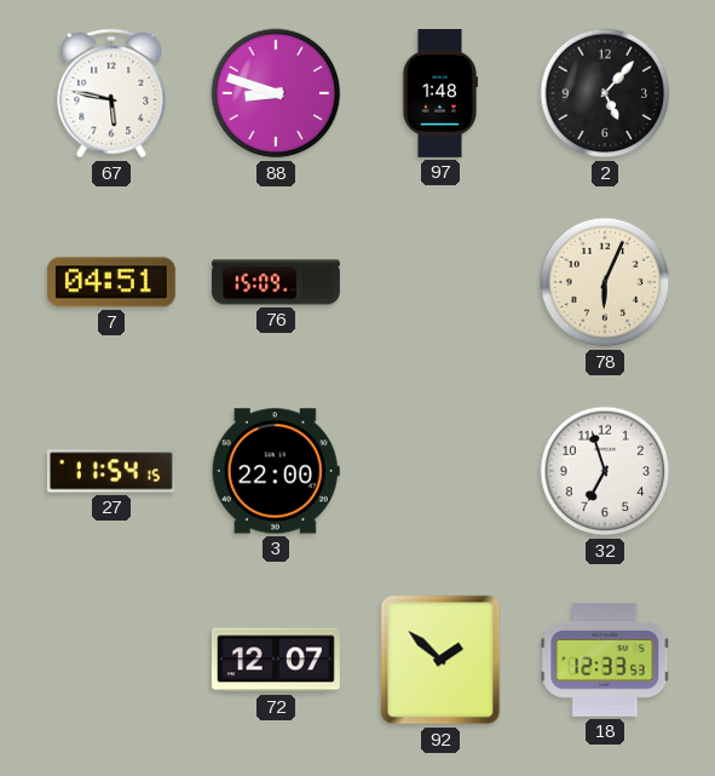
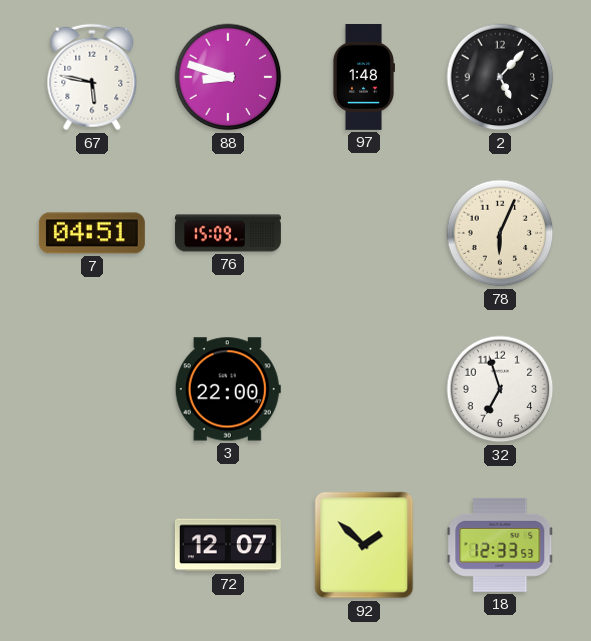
27: 11:54 -> none (111, 471)
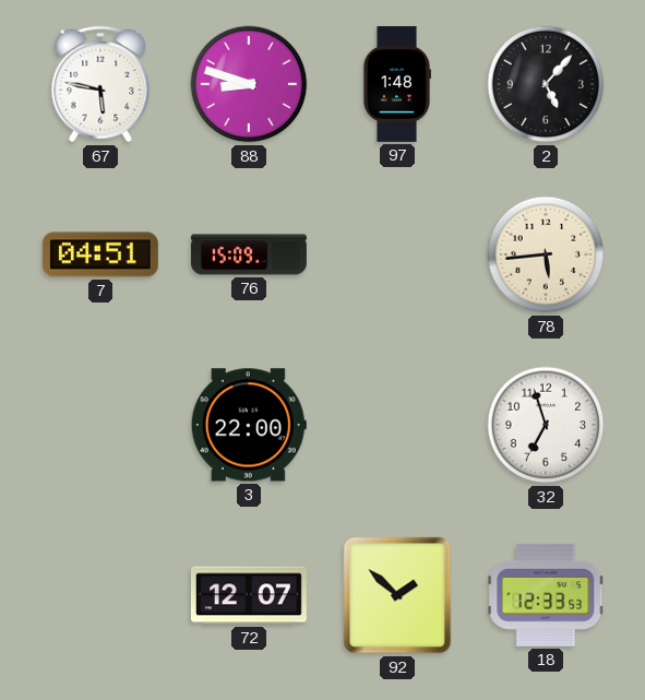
78: 6:04 -> 5:44 (546, 254)
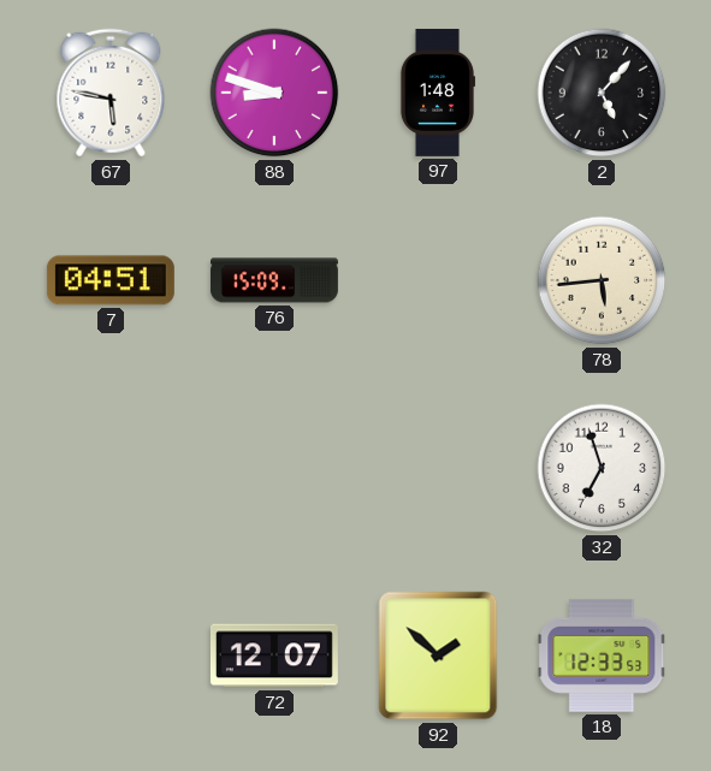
3: 22:00 -> none (249, 425)
